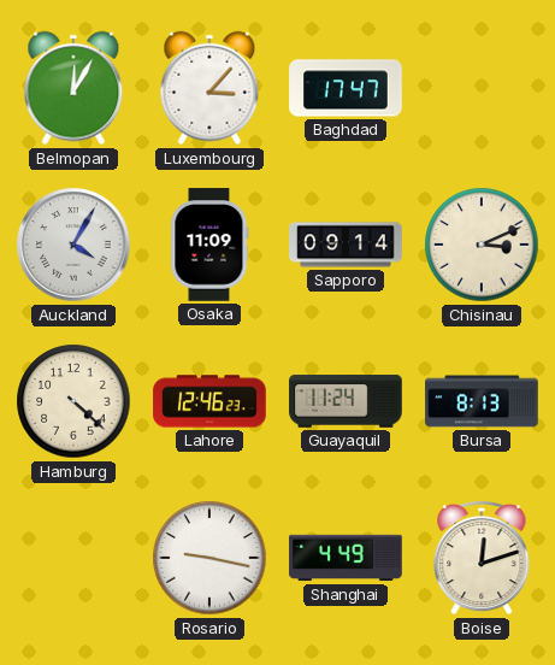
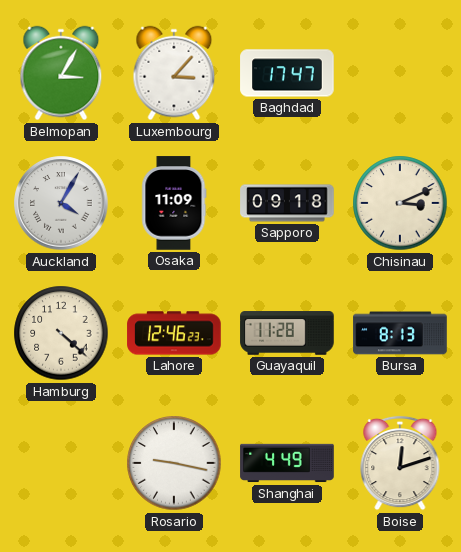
Belmopan: 12:05 -> 3:05 (61, 73)
Sapporo: 09:14 -> 09:18 (287, 203)
Guayaquil: 11:24 -> 11:28 (287, 333)
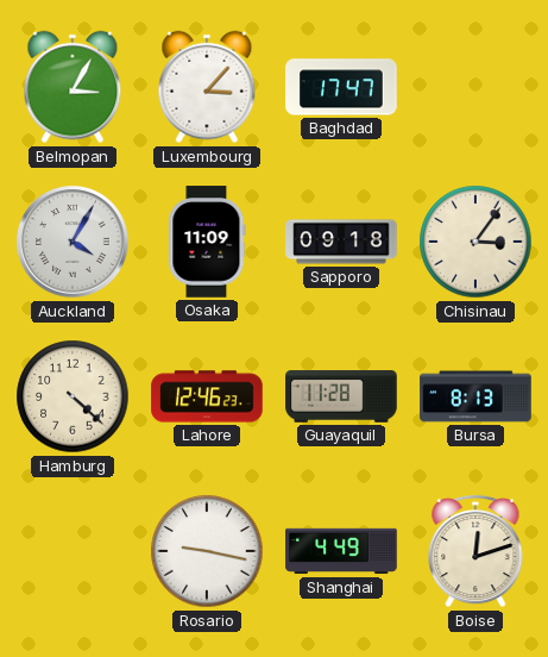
Chisinau: 3:11 -> 3:06 (475, 242)
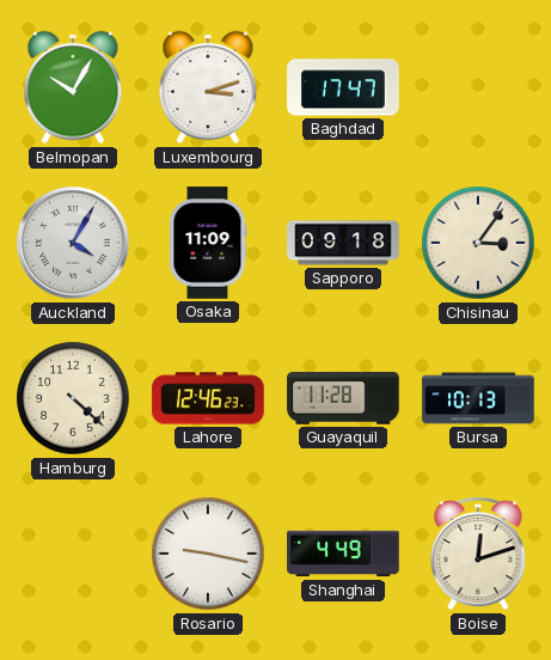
Belmopan: 3:05 -> 10:05 (73, 87)
Luxembourg: 3:07 -> 3:12 (208, 87)
Bursa: 8:13 -> 10:13 (478, 398)
